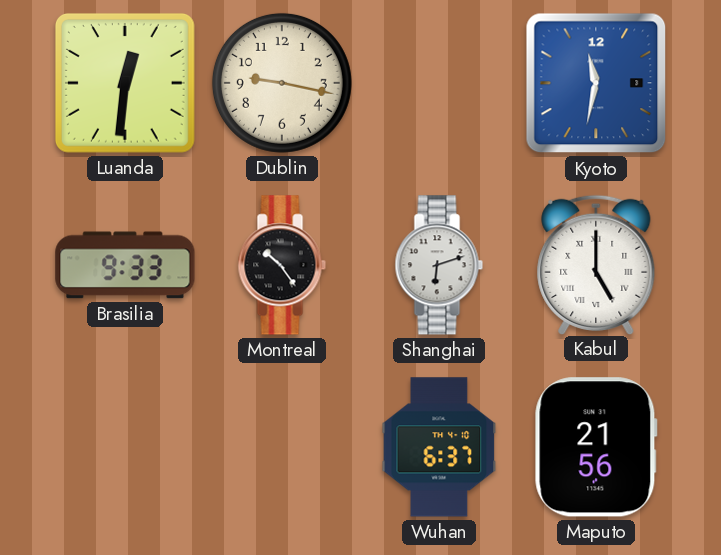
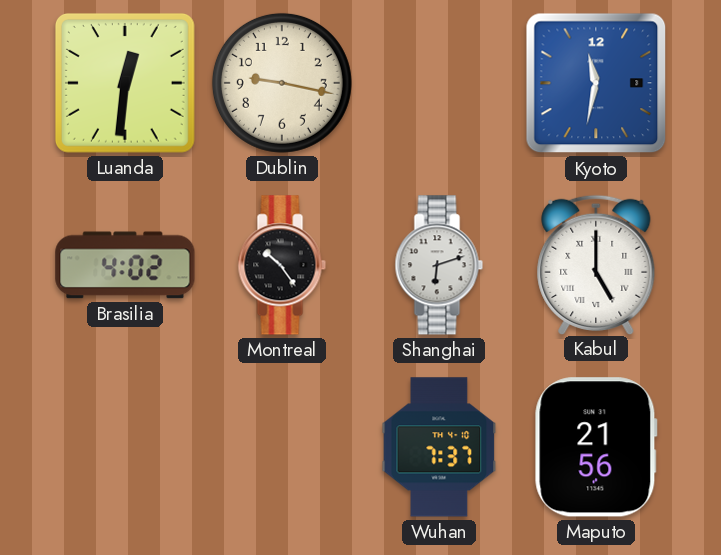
Brasilia: 9:33 -> 4:02 (125, 265)
Wuhan: 6:37 -> 7:37 (439, 447)
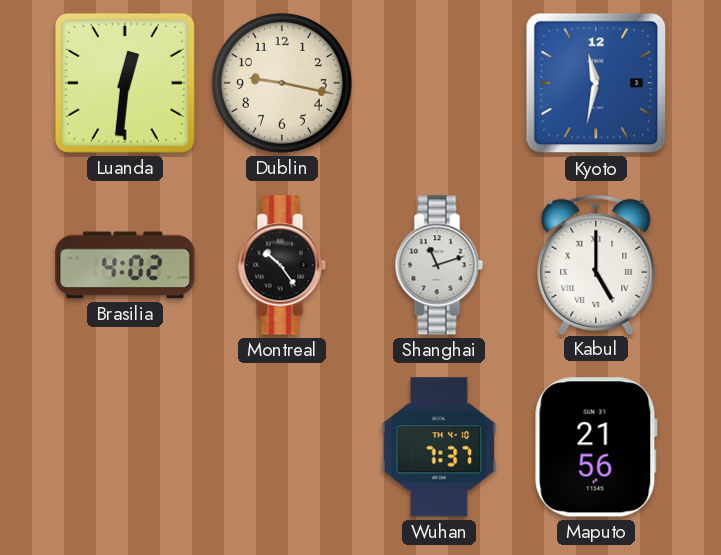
Shanghai: 6:12 -> 11:12 (439, 265)
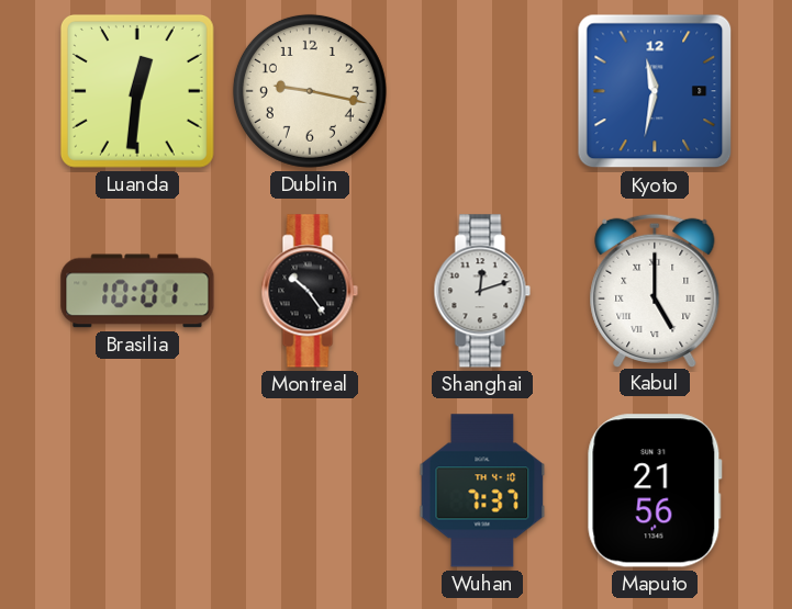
Brasilia: 4:02 -> 10:01 (137, 291)
Shanghai: 11:12 -> 12:12 (482, 291)
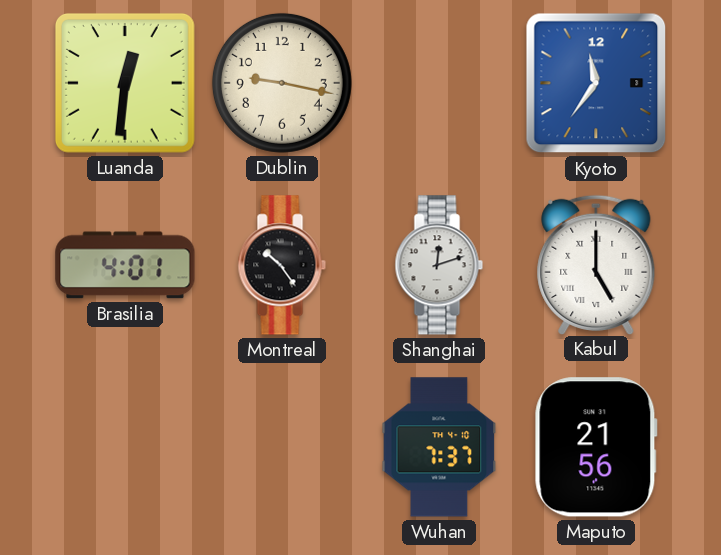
Kyoto: 11:32 -> 11:36 (596, 83)
Brasilia: 10:01 -> 4:01 (125, 265)
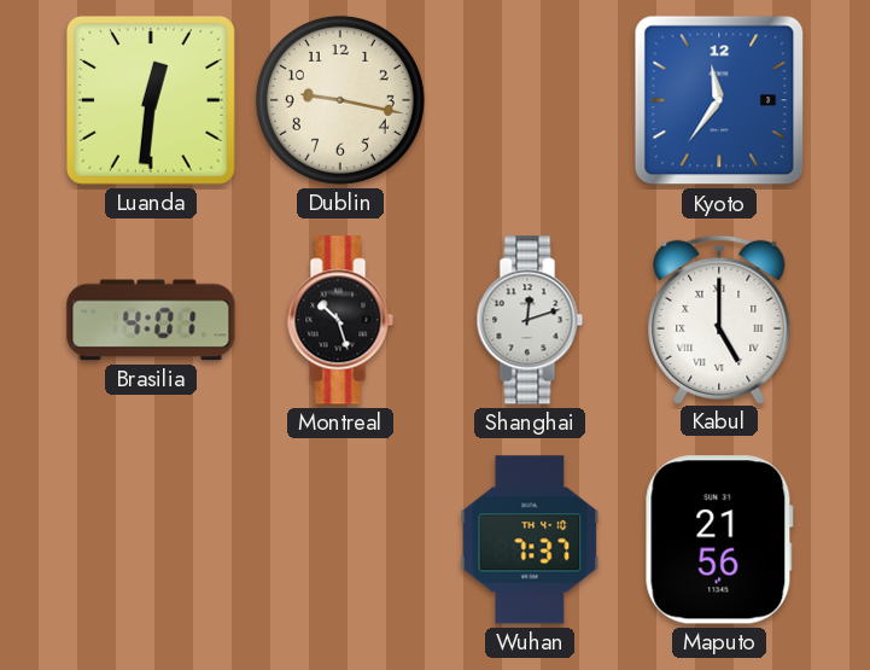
Montreal: 10:24 -> 10:27 (340, 320)
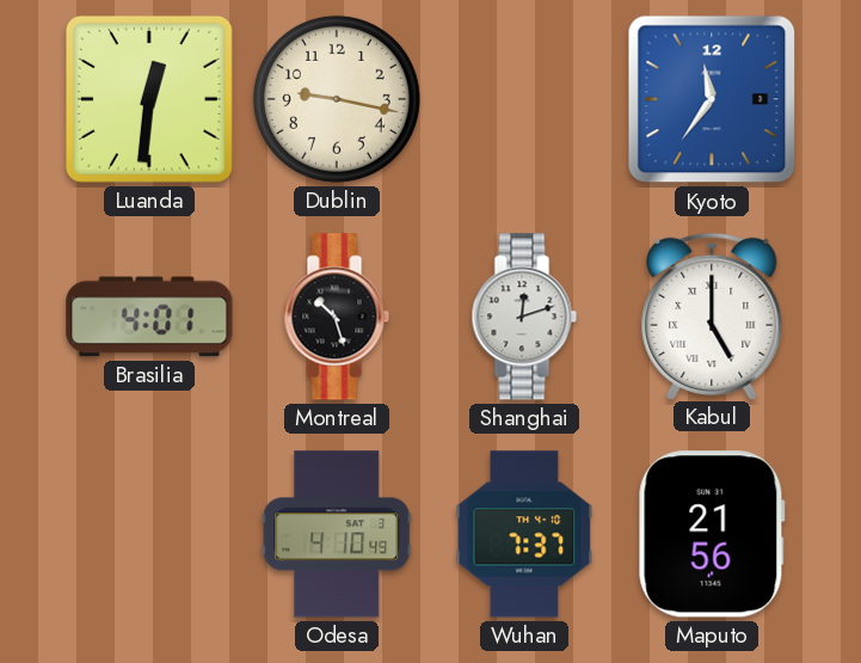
Odesa: none -> 4:10 (337, 534)
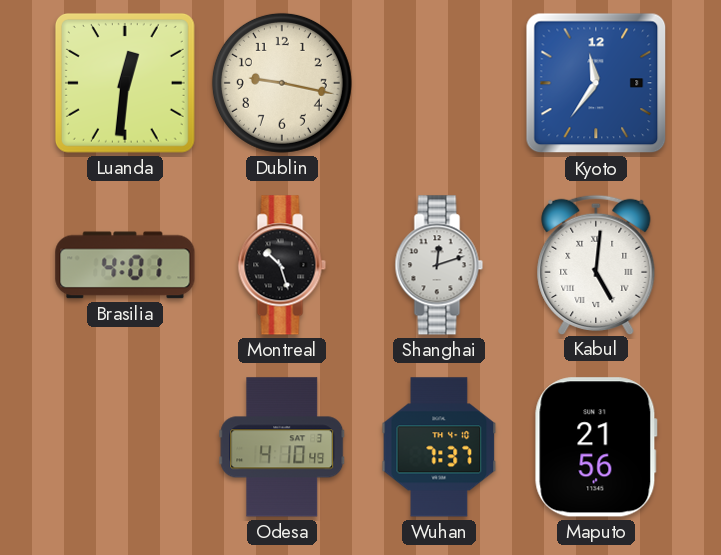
Kabul: 5:00 -> 5:01 (596, 264)
